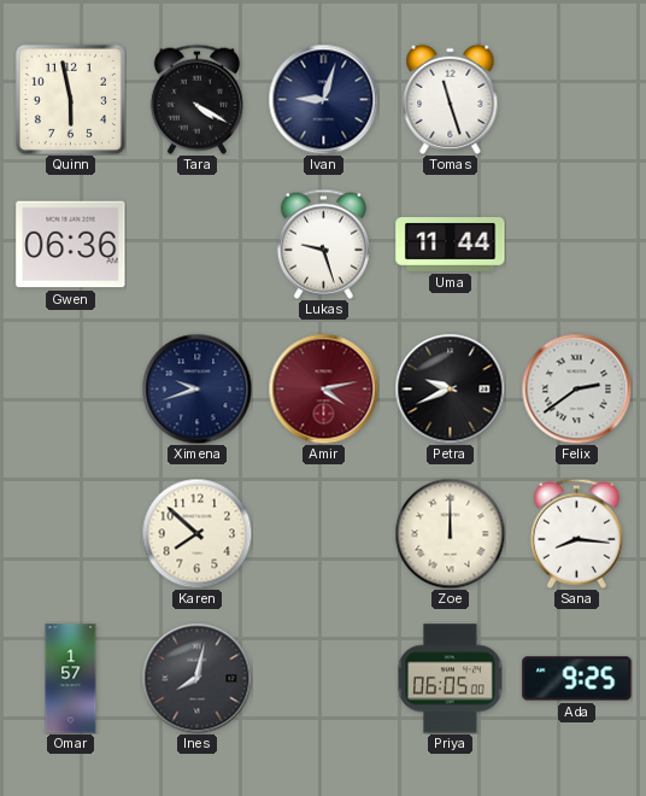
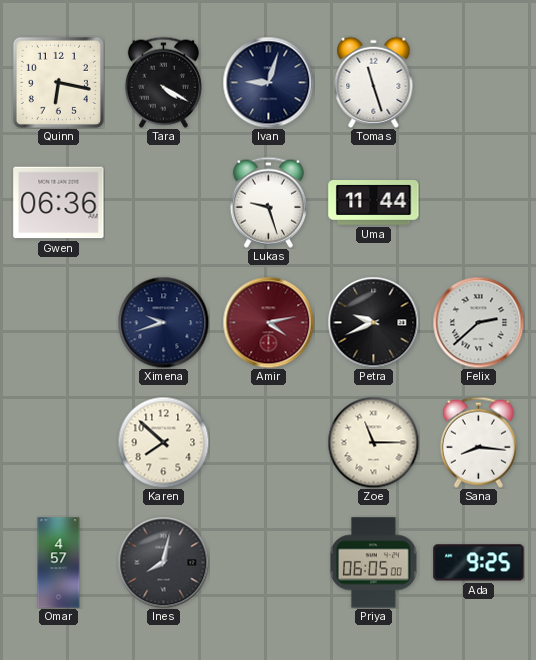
Quinn: 5:58 -> 6:17 (58, 82)
Felix: 2:39 -> 2:38 (478, 322)
Zoe: 12:00 -> 11:15 (373, 442)
Omar: 1:57 -> 4:57 (59, 563)
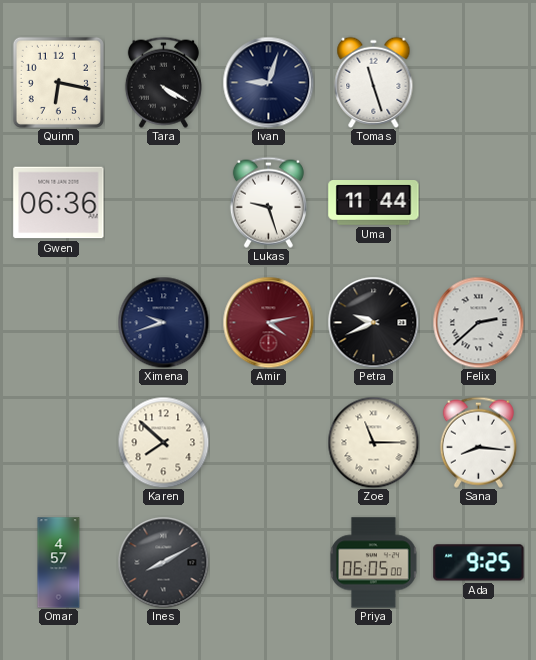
Ines: 8:02 -> 8:10 (163, 562)
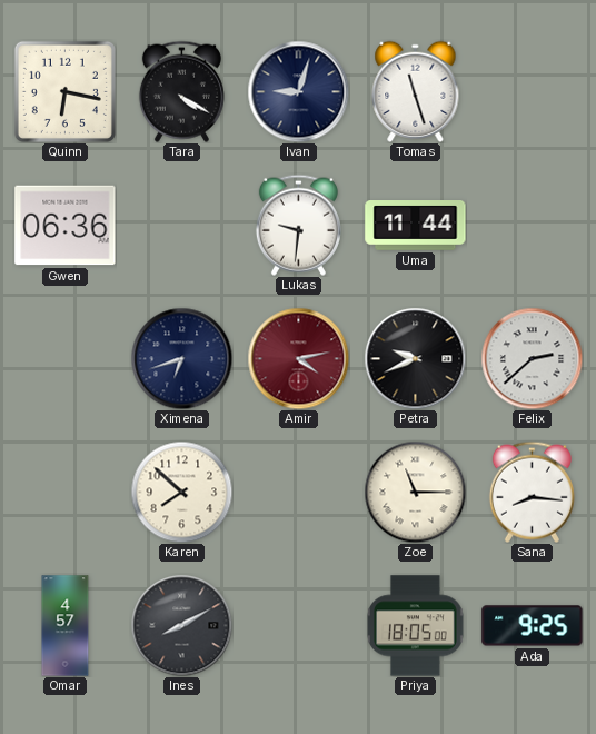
Lukas: 9:27 -> 9:31 (298, 225)
Ximena: 9:42 -> 6:42 (181, 358)
Priya: 06:05 -> 18:05 (415, 626)
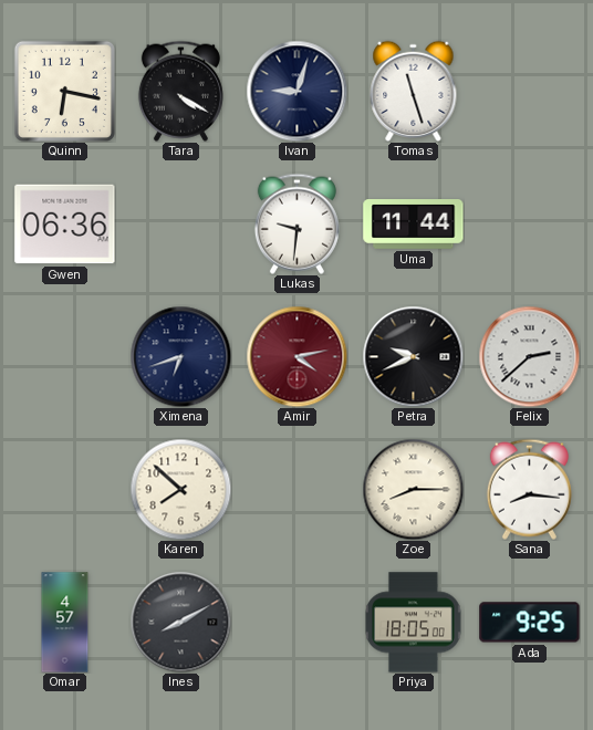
Zoe: 11:15 -> 8:15 (413, 489)
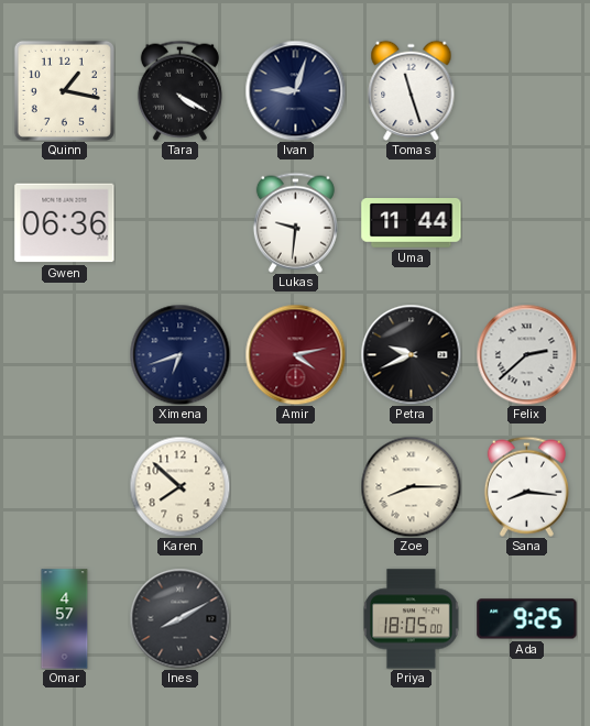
Quinn: 6:17 -> 1:17 (64, 90)
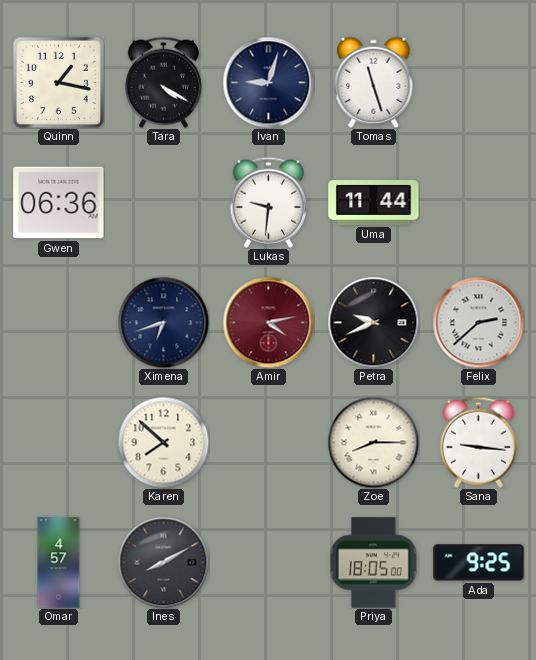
Sana: 8:16 -> 9:16 (478, 442)
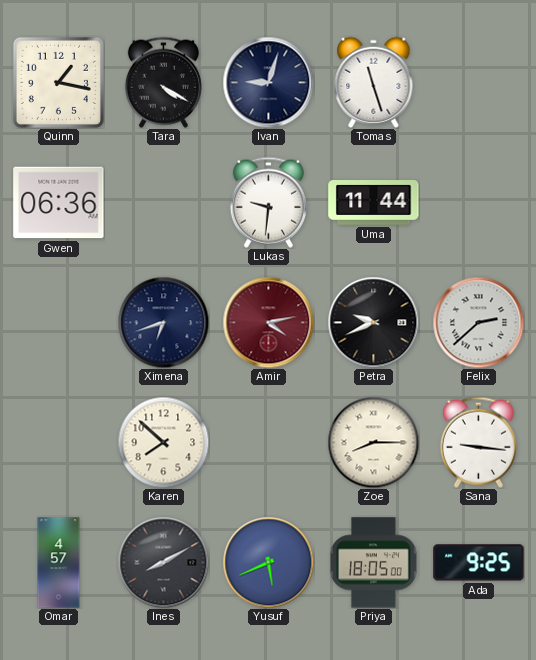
Yusuf: none -> 5:41 (268, 562)
